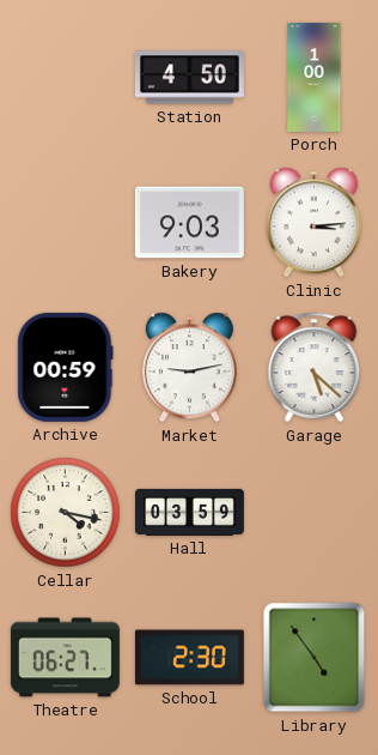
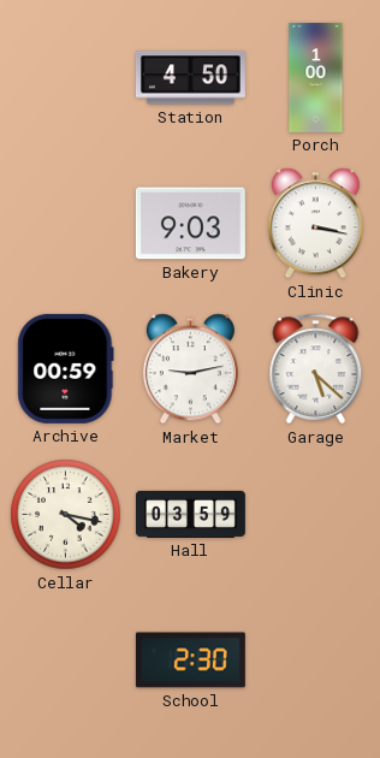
Clinic: 3:14 -> 3:17 (315, 224)
Theatre: 06:27 -> none (65, 658)
Library: 4:54 -> none (315, 658)
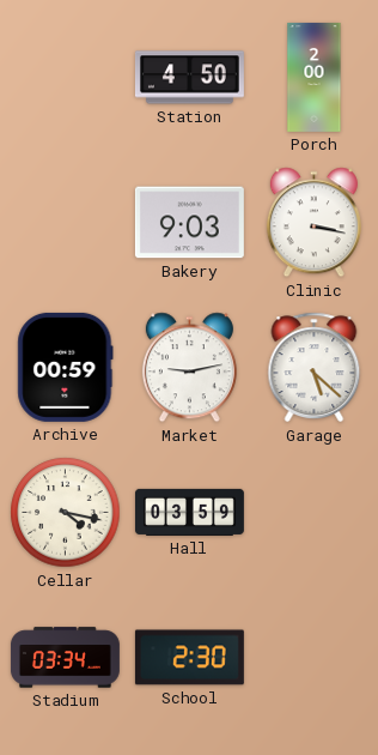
Porch: 1:00 -> 2:00 (315, 77)
Stadium: none -> 03:34 (65, 658)
